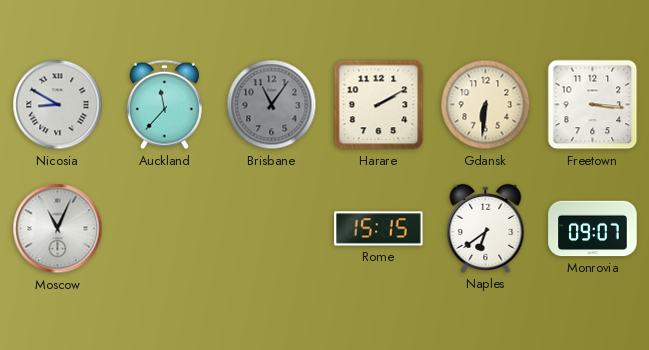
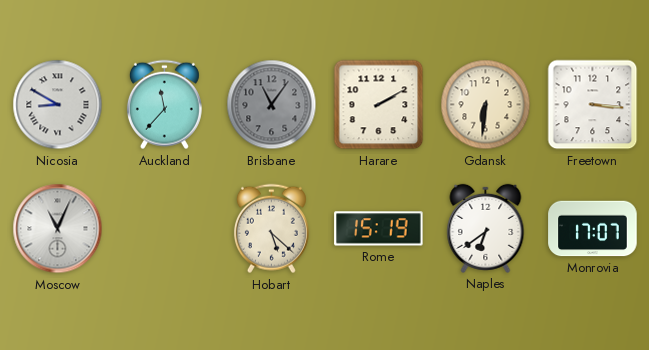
Hobart: none -> 5:22 (271, 229)
Rome: 15:15 -> 15:19 (379, 229)
Monrovia: 09:07 -> 17:07 (593, 229)
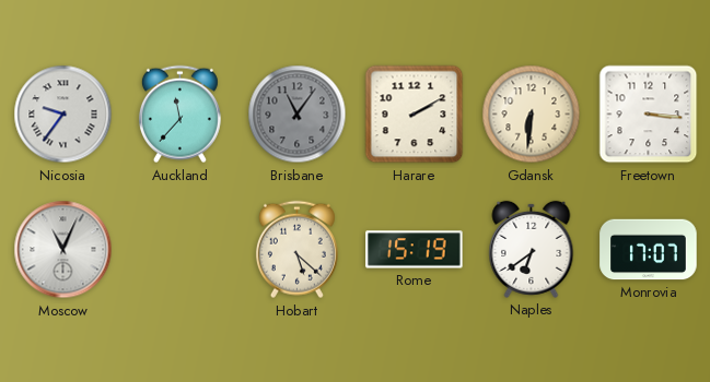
Nicosia: 8:50 -> 9:36 (63, 115)
